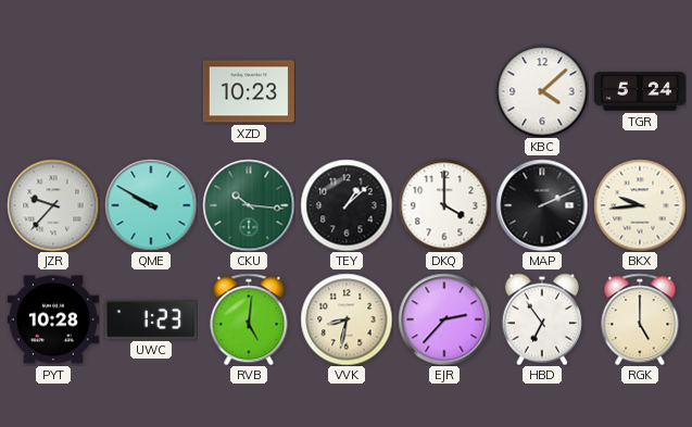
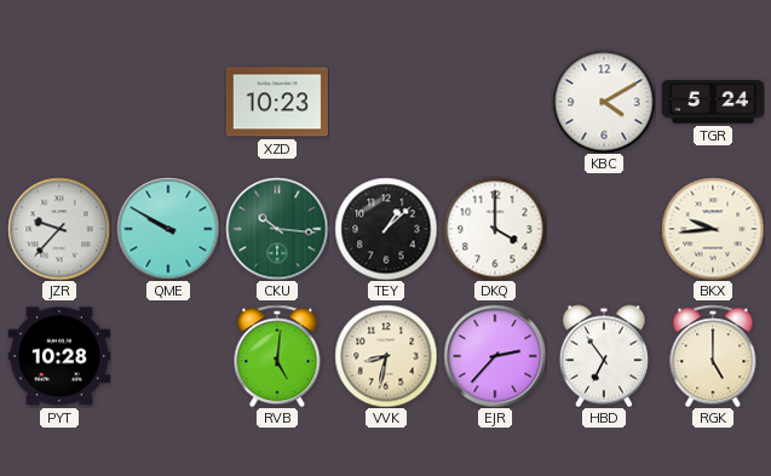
KBC: 4:08 -> 4:10 (604, 102)
MAP: 2:11 -> none (542, 205)
UWC: 1:23 -> none (151, 319)
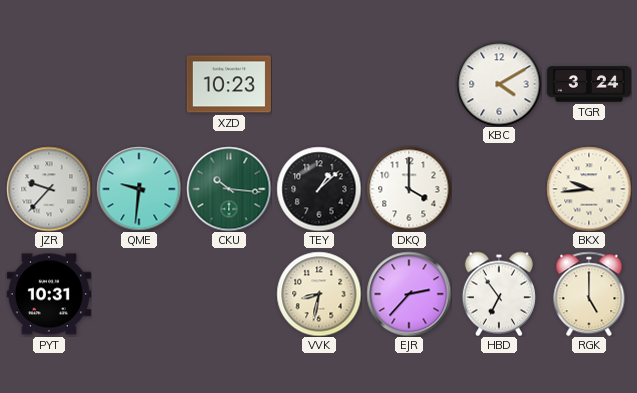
TGR: 5:24 -> 3:24 (589, 84)
QME: 9:50 -> 9:31 (139, 189)
PYT: 10:28 -> 10:31 (49, 294)
RVB: 5:01 -> none (277, 356)
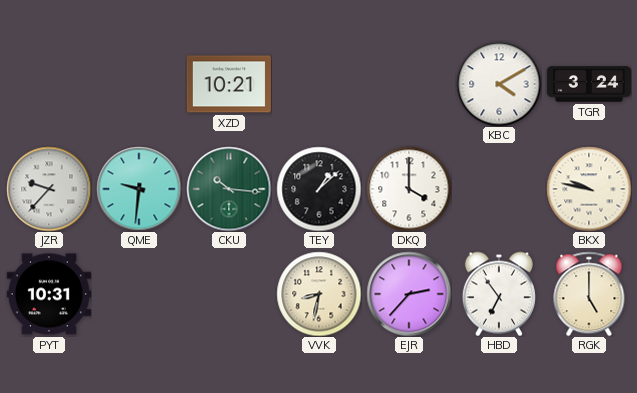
XZD: 10:23 -> 10:21 (229, 84)
BKX: 9:44 -> 9:47 (589, 189)
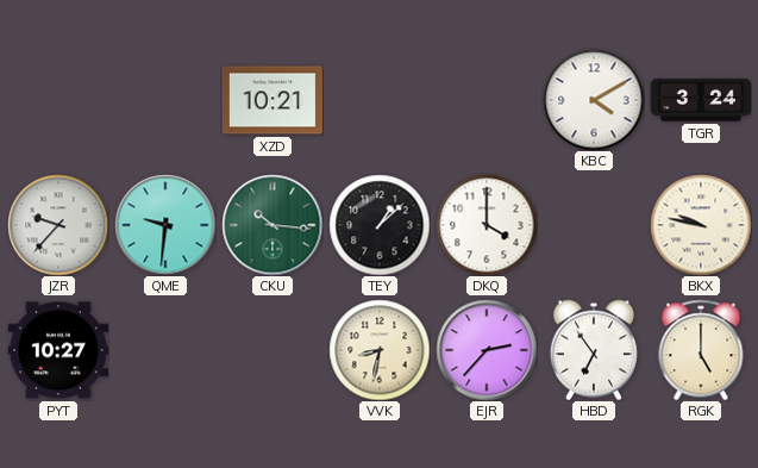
PYT: 10:31 -> 10:27 (58, 350)
